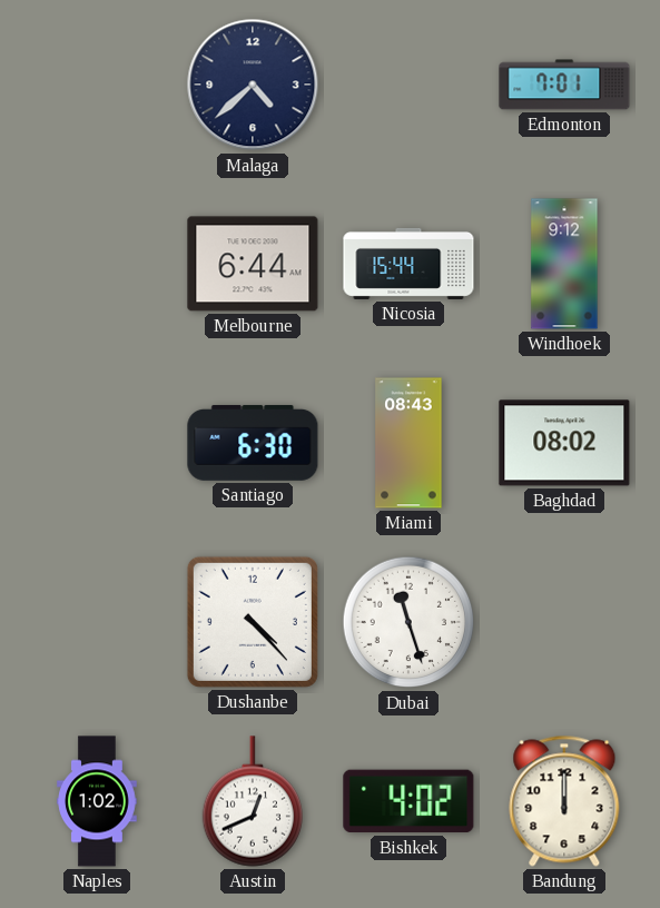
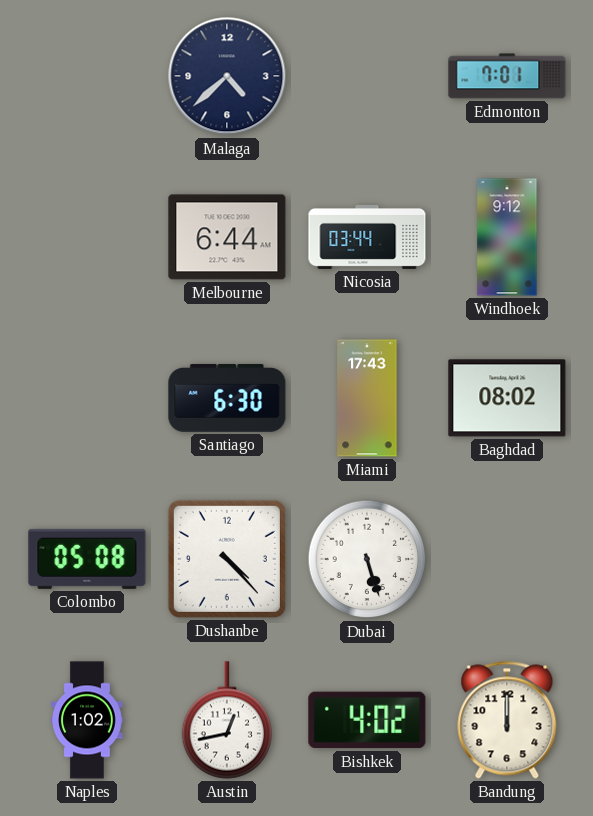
Nicosia: 15:44 -> 03:44 (367, 237)
Miami: 08:43 -> 17:43 (367, 398)
Colombo: none -> 05:08 (87, 559)
Dubai: 11:27 -> 5:27 (367, 559)
Austin: 12:41 -> 12:43 (226, 720)
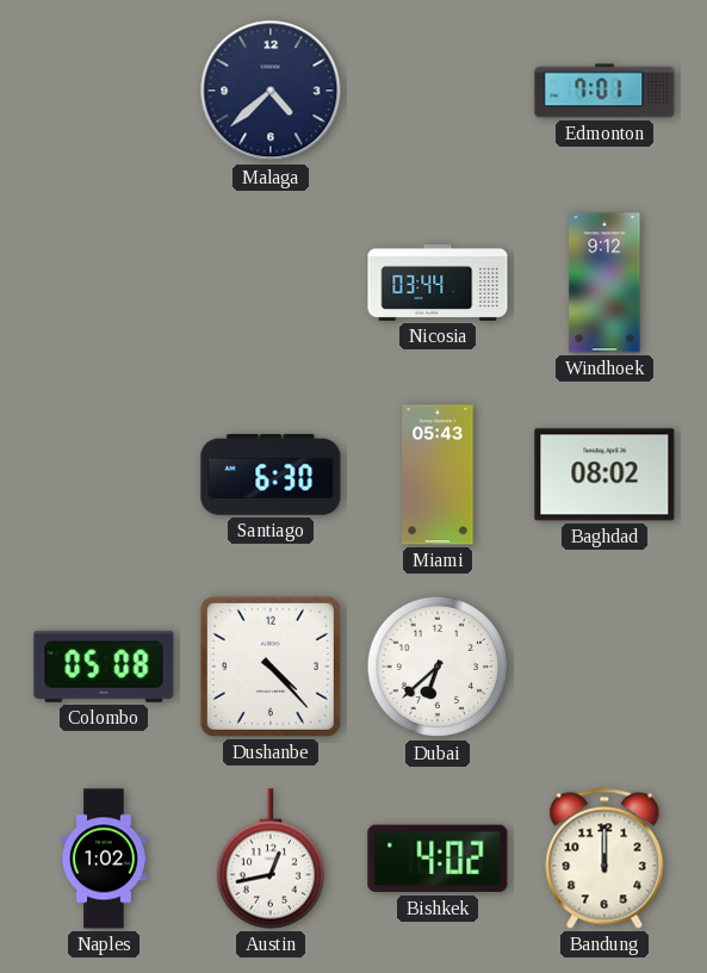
Melbourne: 6:44 -> none (227, 237)
Miami: 17:43 -> 05:43 (438, 475)
Dubai: 5:27 -> 6:38 (438, 667)
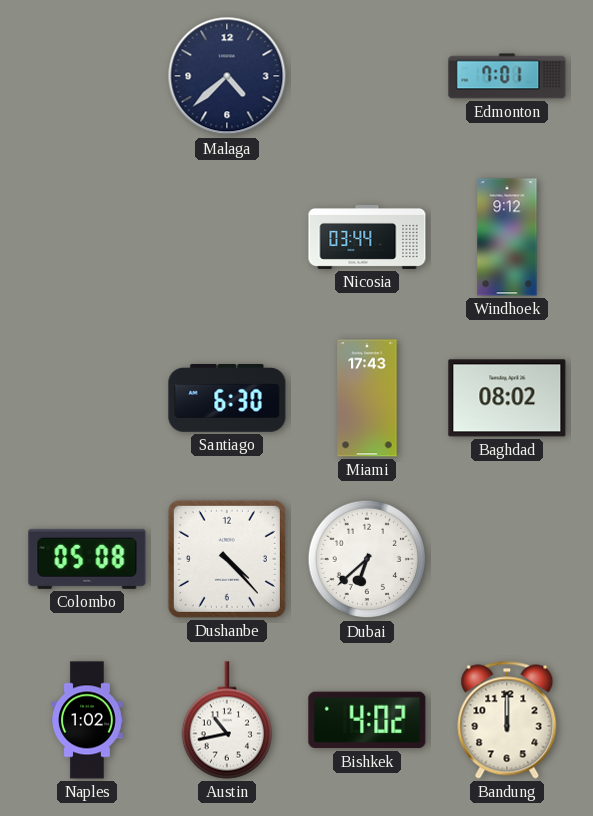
Miami: 05:43 -> 17:43 (367, 398)
Austin: 12:43 -> 10:43 (226, 720)
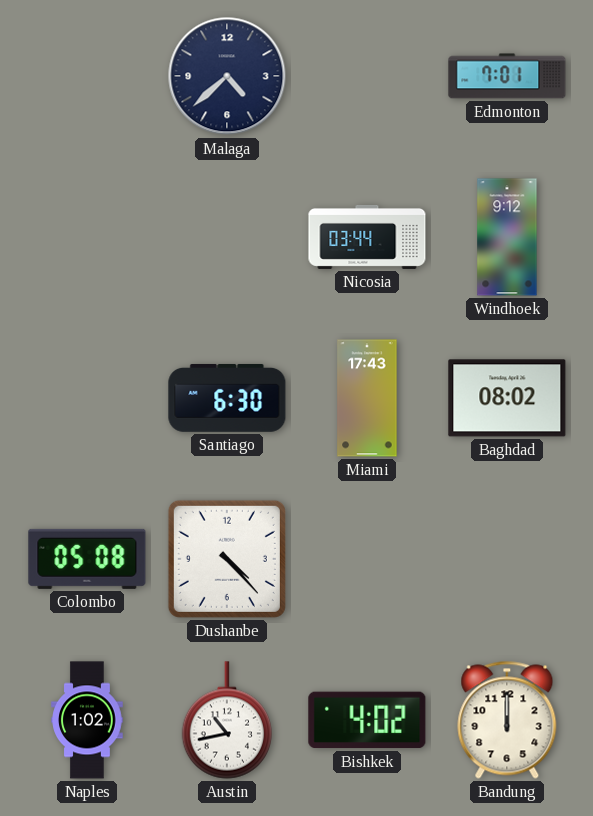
Dubai: 6:38 -> none (367, 559)
